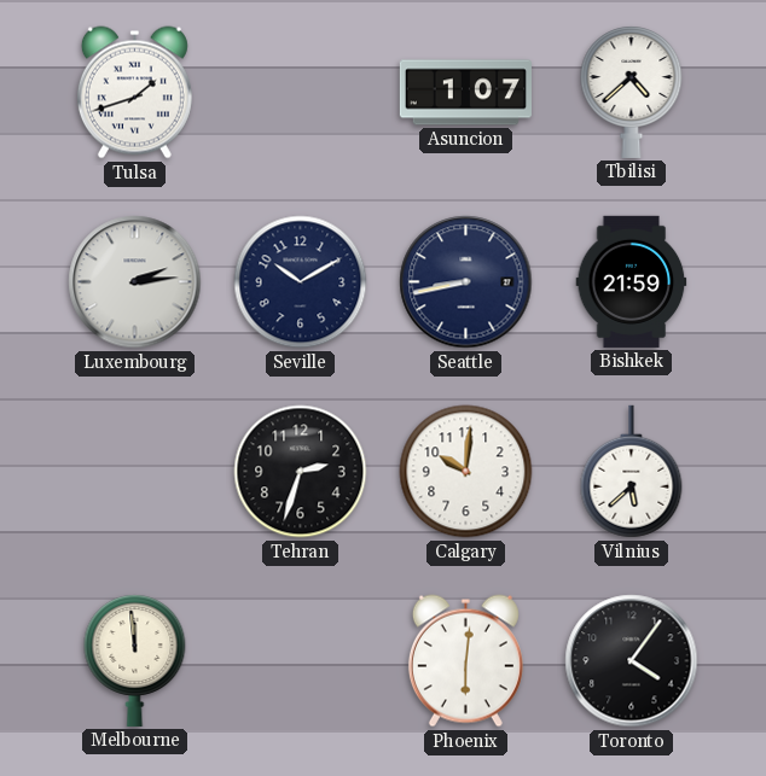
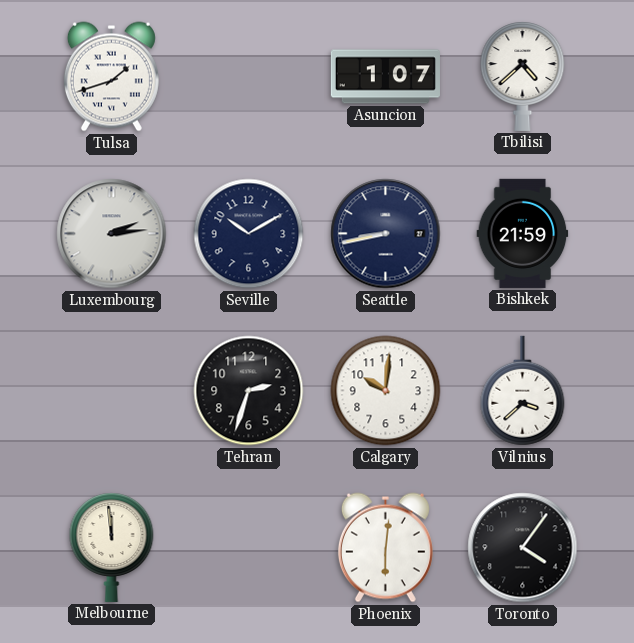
Vilnius: 5:38 -> 3:38 (523, 391)
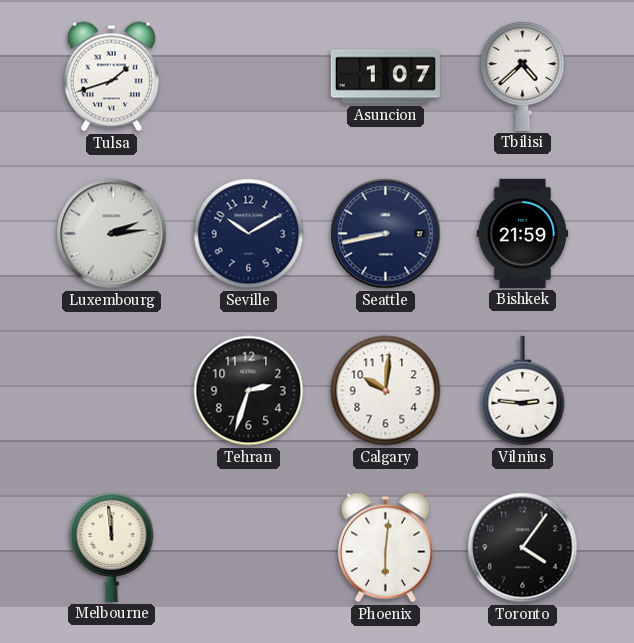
Vilnius: 3:38 -> 2:46 (523, 391)
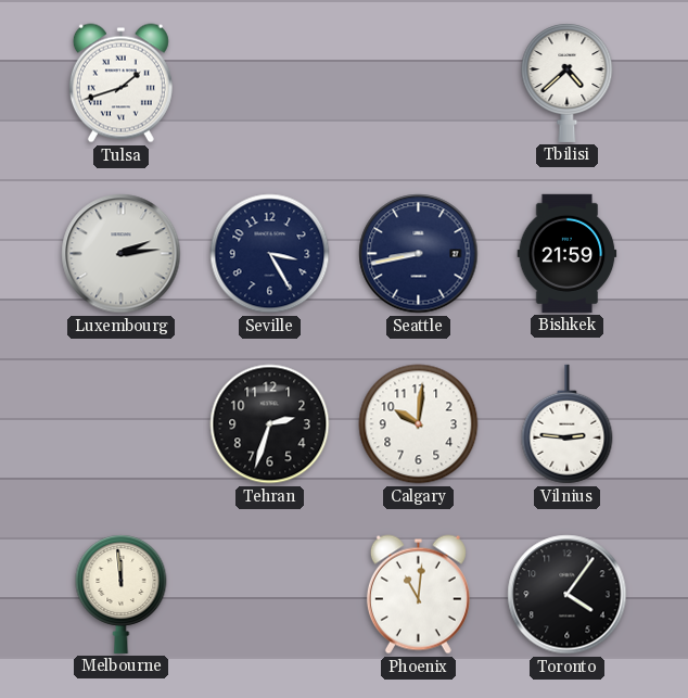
Asuncion: 1:07 -> none (385, 77)
Seville: 10:10 -> 3:25 (270, 254)
Phoenix: 6:01 -> 11:01 (418, 595)
